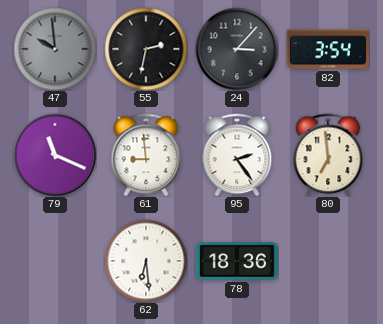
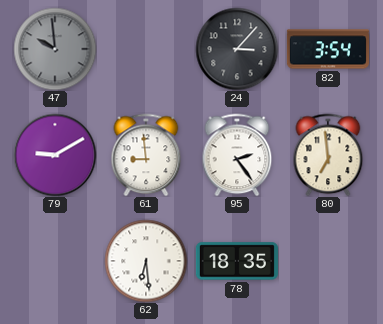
55: 2:32 -> none (146, 49)
79: 11:19 -> 9:10 (55, 155)
78: 18:36 -> 18:35 (237, 261)
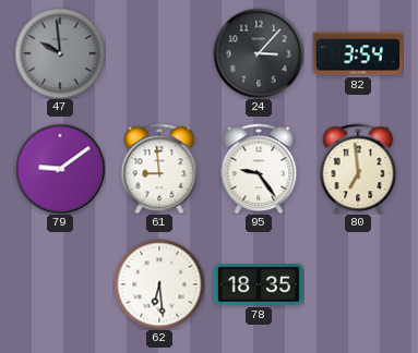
79: 9:10 -> 9:09 (60, 169)
95: 2:24 -> 9:24 (259, 169)
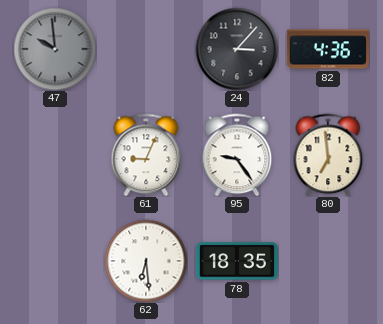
82: 3:54 -> 4:36 (328, 49)
79: 9:09 -> none (60, 169)
61: 8:59 -> 9:04 (146, 155)
